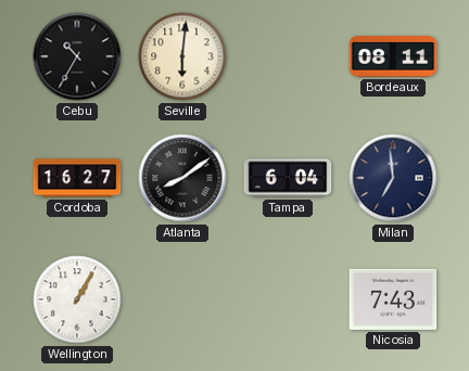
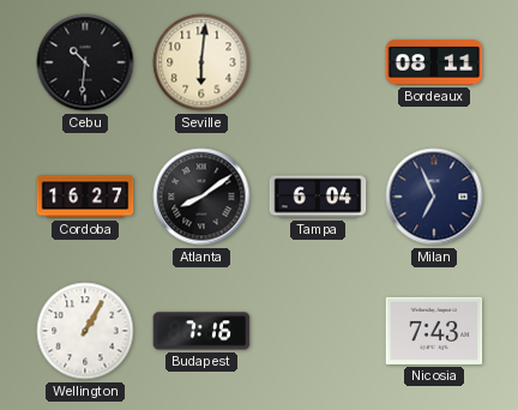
Cebu: 10:35 -> 10:31 (85, 62)
Milan: 6:59 -> 6:56 (434, 197)
Budapest: none -> 7:16 (201, 331)
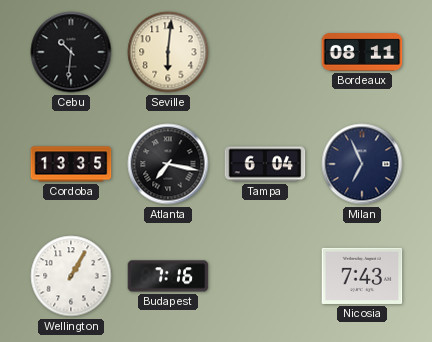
Cordoba: 16:27 -> 13:35 (71, 164)
Atlanta: 8:09 -> 7:17 (168, 164)
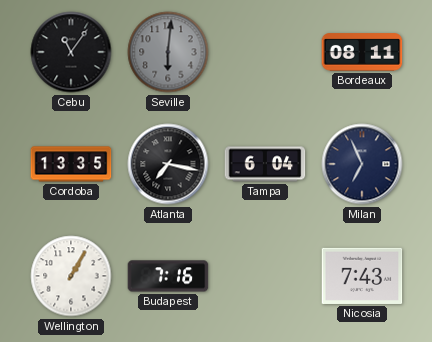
Cebu: 10:31 -> 11:06 (71, 52)
Seville dial: cream -> grey (168, 52)
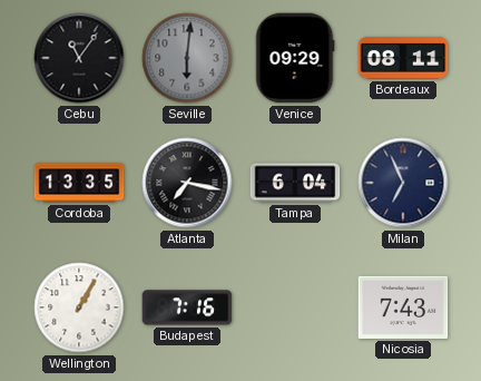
Venice: none -> 09:29 (295, 58)
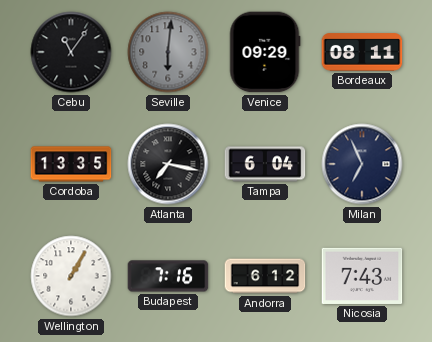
Andorra: none -> 6:12 (265, 276)
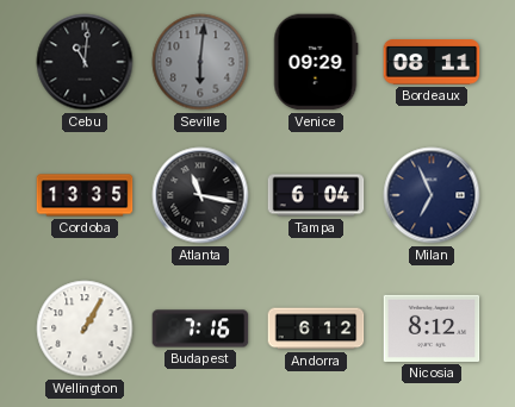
Cebu: 11:06 -> 11:01 (85, 62)
Atlanta: 7:17 -> 11:17 (200, 195)
Nicosia: 7:43 -> 8:12 (432, 328)
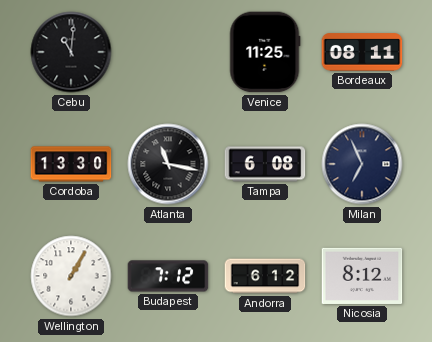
Seville: 6:01 -> none (200, 62)
Venice: 09:29 -> 11:25 (265, 52)
Cordoba: 13:35 -> 13:30 (71, 164)
Tampa: 6:04 -> 6:08 (265, 164)
Budapest: 7:16 -> 7:12 (168, 276)
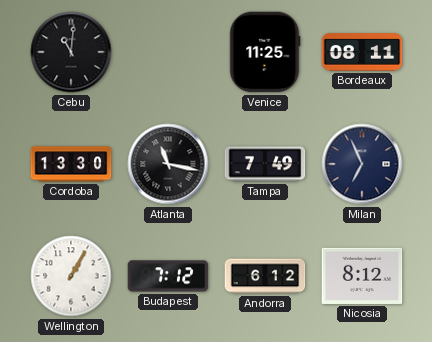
Tampa: 6:08 -> 7:49 (265, 164)
